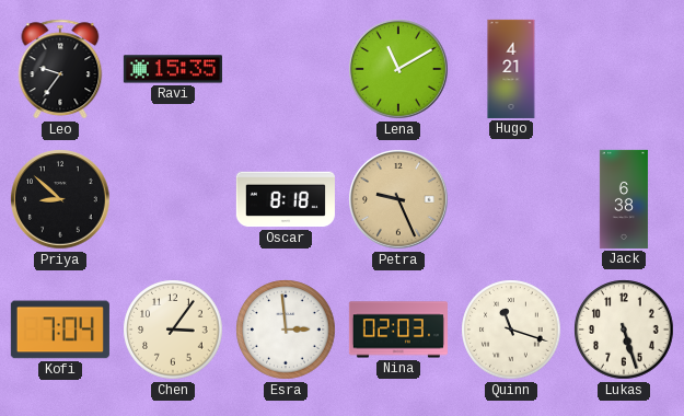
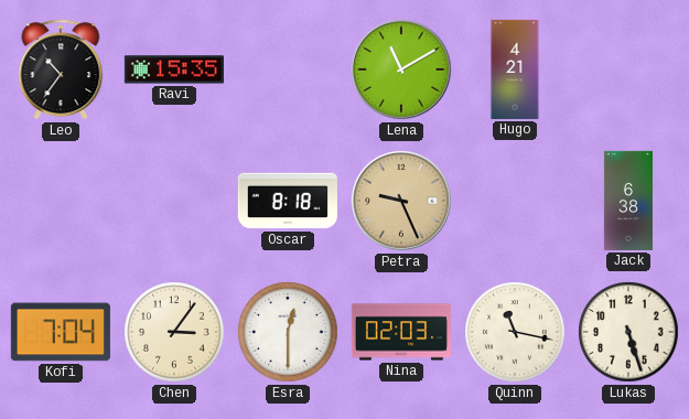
Leo: 9:36 -> 10:36 (61, 69)
Priya: 8:52 -> none (60, 199)
Esra: 2:59 -> 12:30 (288, 332)
Quinn: 11:18 -> 11:17 (515, 332)
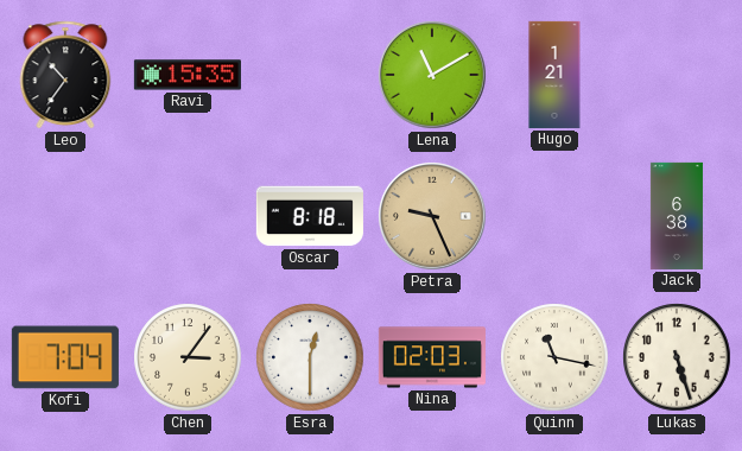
Hugo: 4:21 -> 1:21 (554, 75)
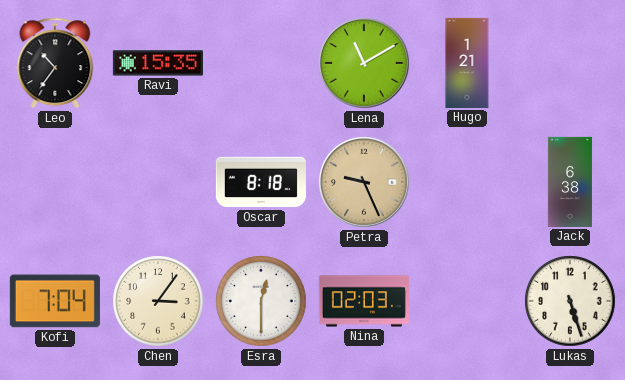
Quinn: 11:17 -> none (554, 357)
